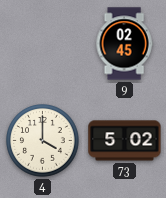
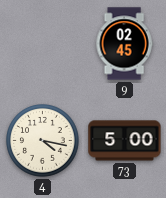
4: 4:00 -> 4:17 (43, 141)
73: 5:02 -> 5:00 (125, 141)
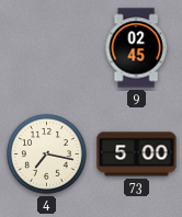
4: 4:17 -> 7:17 (47, 155)
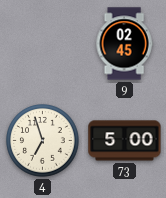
4: 7:17 -> 6:57 (43, 141)
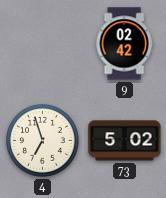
9: 02:45 -> 02:42 (124, 44)
73: 5:00 -> 5:02 (125, 141)
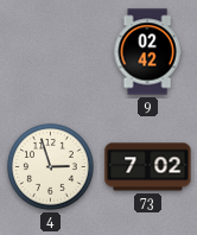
4: 6:57 -> 2:57 (51, 167)
73: 5:02 -> 7:02 (148, 167)
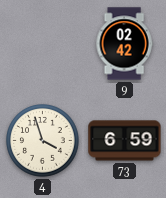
4: 2:57 -> 3:57 (43, 141)
73: 7:02 -> 6:59 (125, 141)
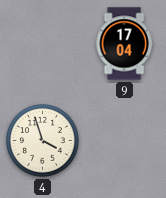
9: 02:42 -> 17:04 (124, 44)
73: 6:59 -> none (125, 141)
